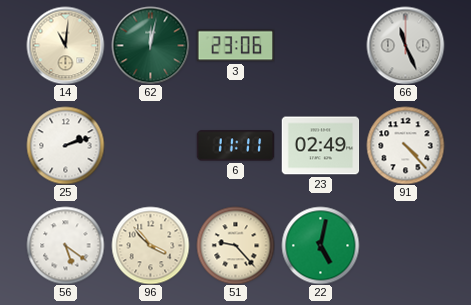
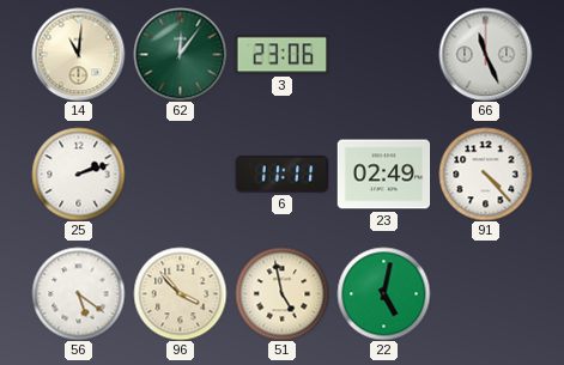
62: 12:02 -> 12:06 (180, 54)
51: 9:23 -> 4:58 (281, 293)
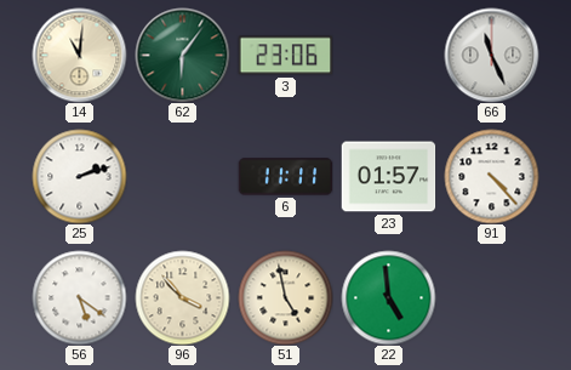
62: 12:06 -> 6:06 (182, 55)
23: 02:49 -> 01:57 (388, 177)
22: 5:02 -> 4:59 (388, 297)
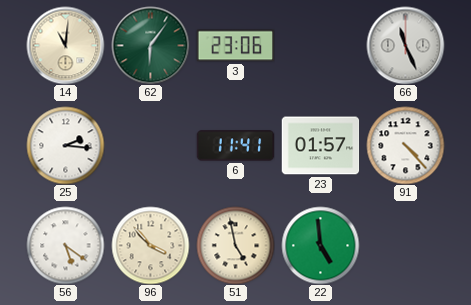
25: 2:12 -> 2:16 (65, 145)
6: 11:11 -> 11:41 (235, 146)
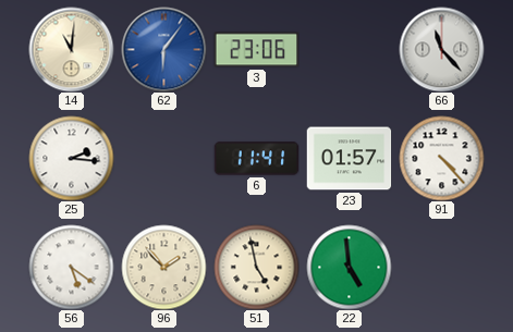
62 dial: green -> blue (163, 49)
66: 11:26 -> 11:23 (441, 49)
96: 3:53 -> 1:53 (163, 267)
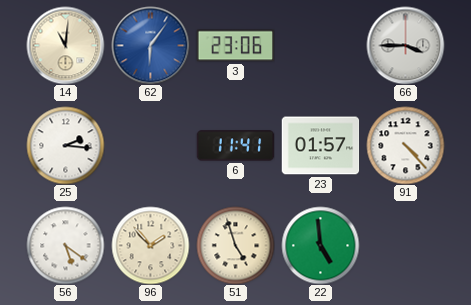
66: 11:23 -> 3:45 (405, 45)
51: 4:58 -> 4:57 (235, 245)
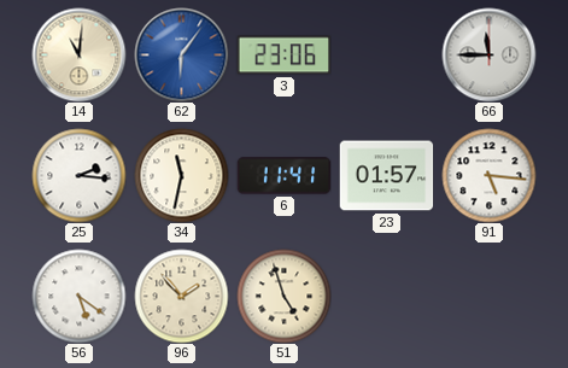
66: 3:45 -> 11:45 (488, 54)
34: none -> 11:32 (181, 175)
91: 4:23 -> 5:16 (488, 175)
22: 4:59 -> none (320, 245)
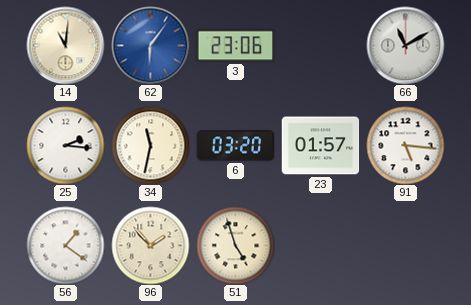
66: 11:45 -> 11:10 (405, 45)
6: 11:41 -> 03:20 (235, 146)
56: 5:21 -> 1:21 (65, 245)
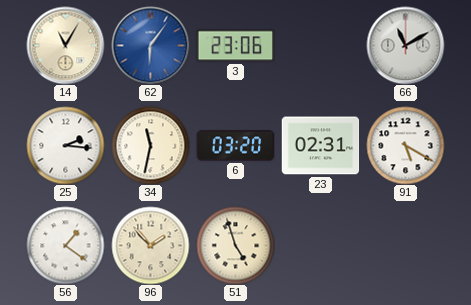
14: 11:01 -> 11:05 (65, 45)
23: 01:57 -> 02:31 (320, 146)
91: 5:16 -> 5:20 (405, 145)
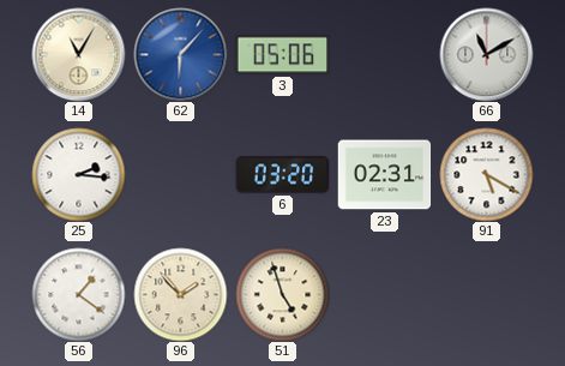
62: 6:06 -> 6:07 (180, 54)
3: 23:06 -> 05:06 (282, 55)
34: 11:32 -> none (150, 145)
